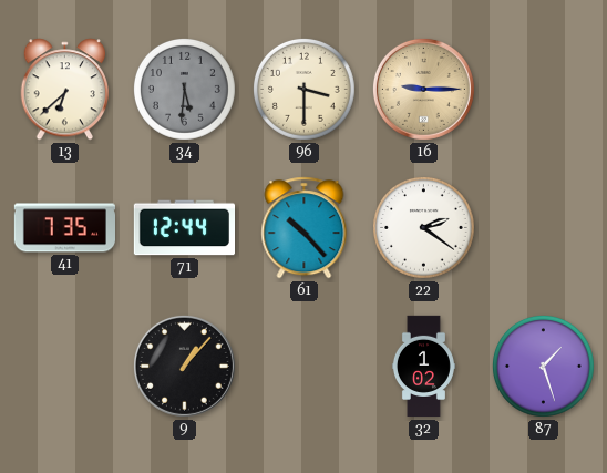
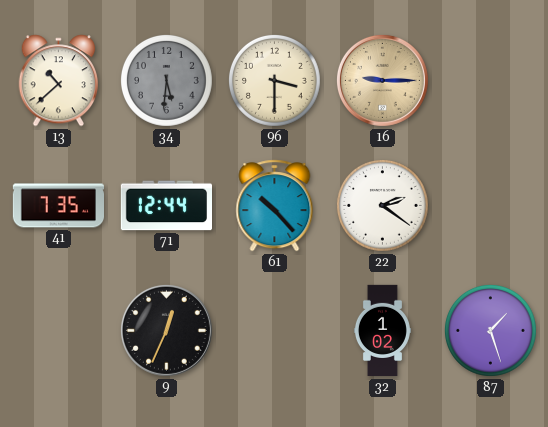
13: 6:38 -> 10:38 (58, 81)
9: 1:07 -> 12:34 (166, 330)
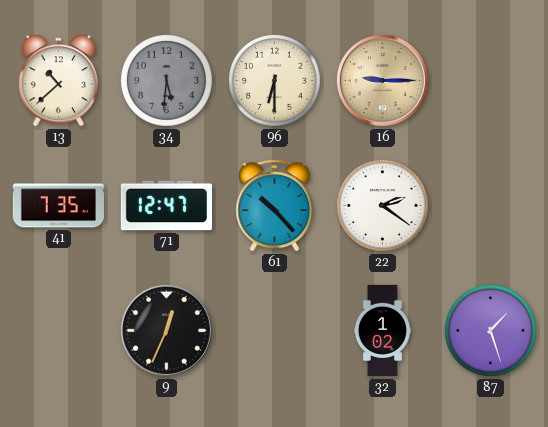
96: 3:30 -> 6:30 (274, 80)
71: 12:44 -> 12:47 (166, 206)
